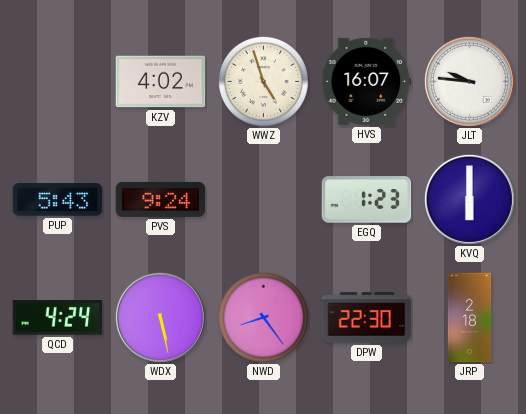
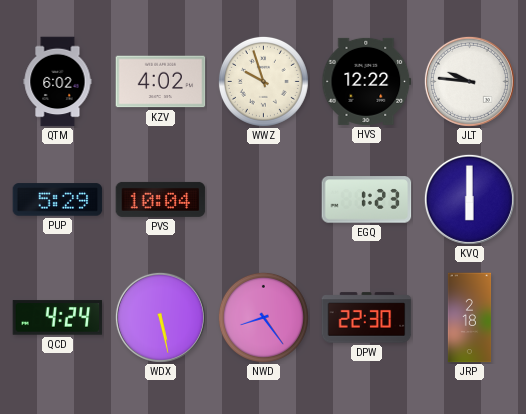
QTM: none -> 6:02 (58, 82)
WWZ: 4:57 -> 9:57 (263, 81)
HVS: 16:07 -> 12:22 (367, 81)
PUP: 5:43 -> 5:29 (58, 200)
PVS: 9:24 -> 10:04 (161, 199)
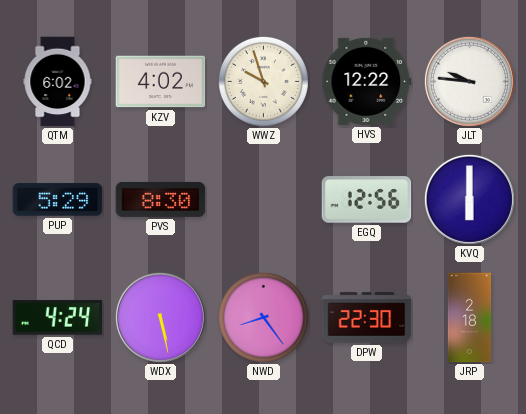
PVS: 10:04 -> 8:30 (161, 199)
EGQ: 1:23 -> 12:56 (367, 200)
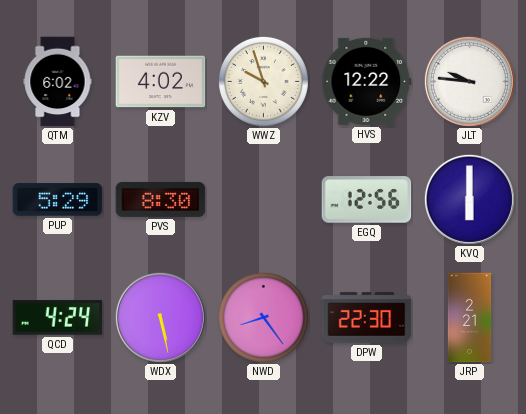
JRP: 2:18 -> 2:21 (470, 318)
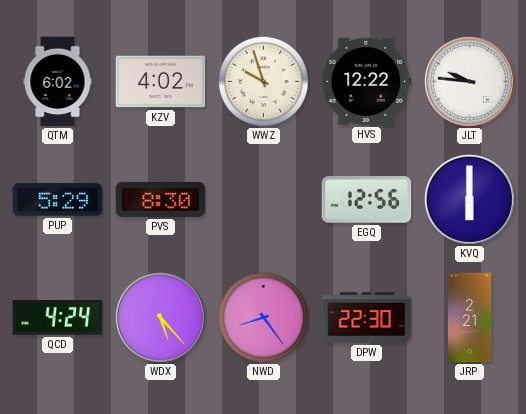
WDX: 5:28 -> 5:23 (160, 317)
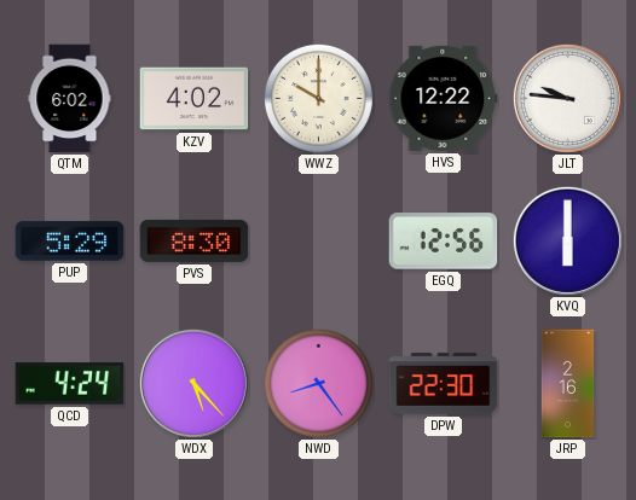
WWZ: 9:57 -> 10:00 (318, 98)
JRP: 2:21 -> 2:16 (568, 384)
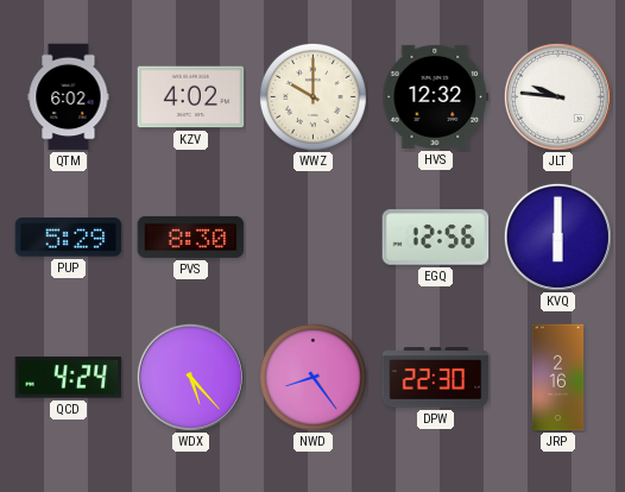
HVS: 12:22 -> 12:32 (436, 96)
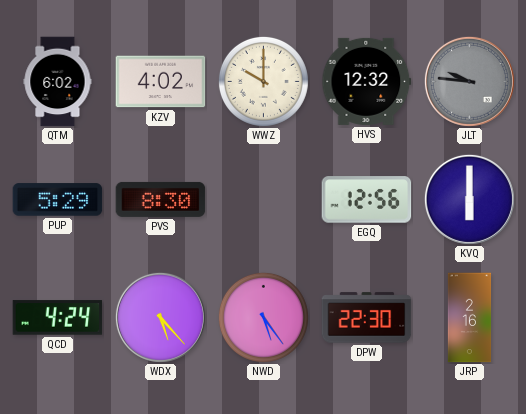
JLT dial: white -> grey (469, 81)
NWD: 8:24 -> 5:24 (263, 317)
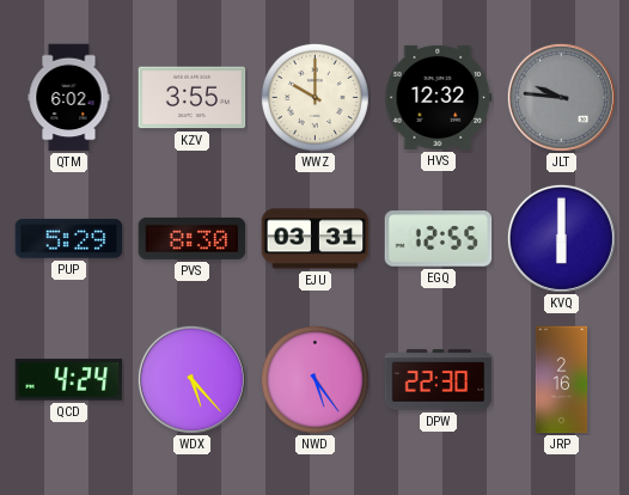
KZV: 4:02 -> 3:55 (193, 98)
EJU: none -> 03:31 (316, 239)
EGQ: 12:56 -> 12:55 (439, 239)
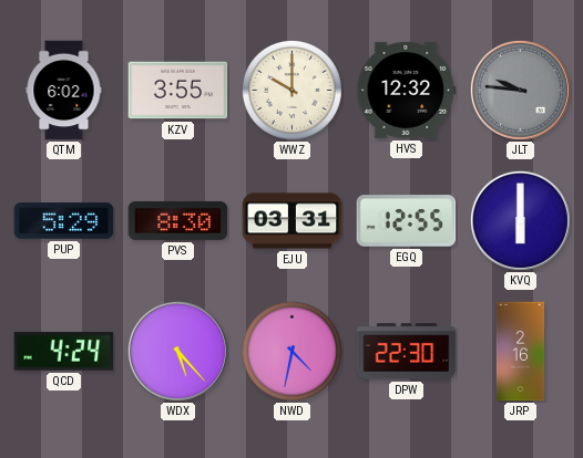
NWD: 5:24 -> 4:32 (291, 351)
